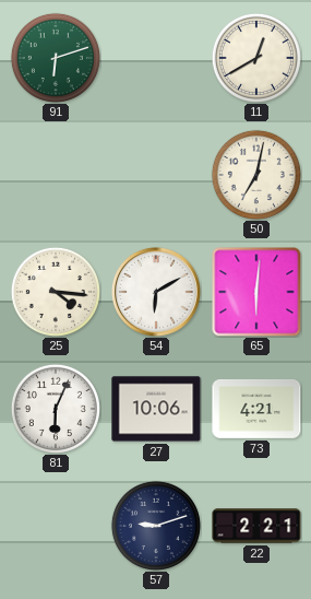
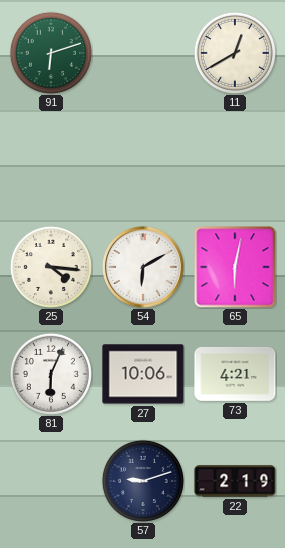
50: 7:02 -> none (256, 175)
65: 6:01 -> 6:02 (235, 267)
22: 2:21 -> 2:19 (235, 481)
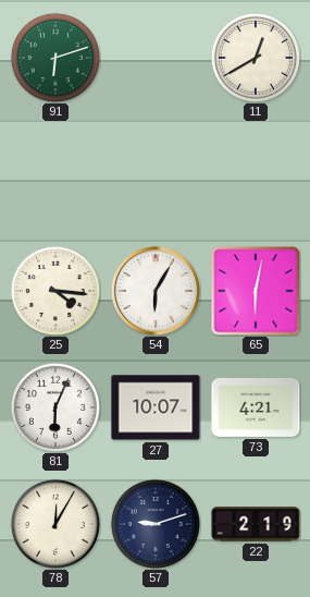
54: 6:10 -> 6:05 (156, 291)
27: 10:06 -> 10:07 (156, 407)
78: none -> 12:05 (55, 524)
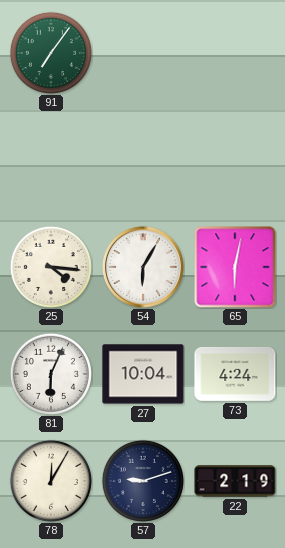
91: 6:12 -> 7:06 (51, 53)
11: 12:40 -> none (256, 58)
27: 10:07 -> 10:04 (143, 374)
73: 4:21 -> 4:24 (235, 374)
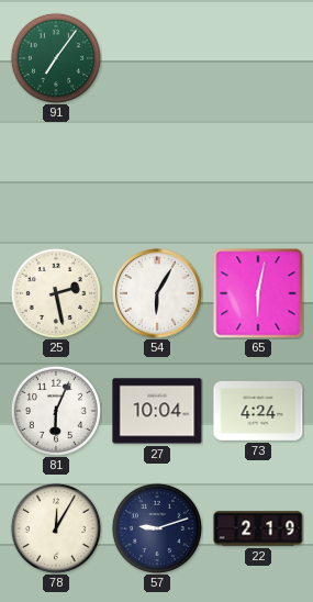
25: 4:16 -> 2:28 (56, 293)
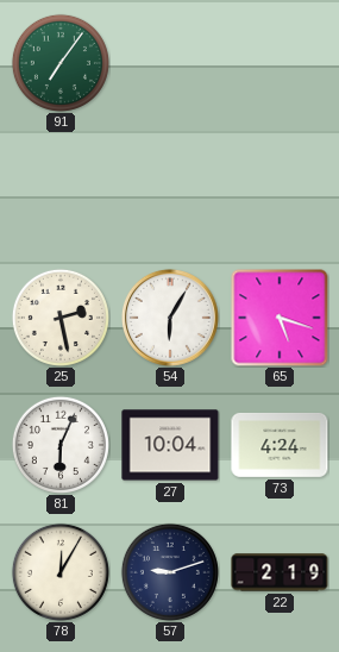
65: 6:02 -> 5:18 (280, 318)
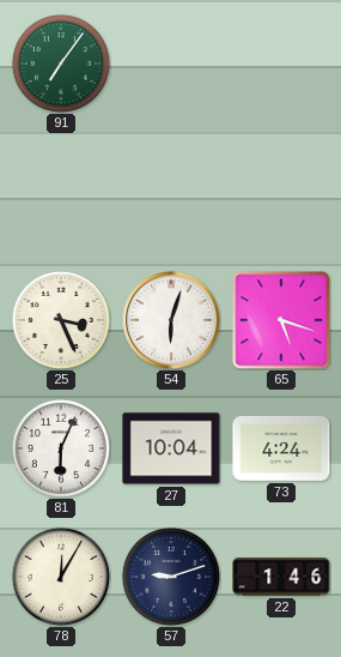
25: 2:28 -> 3:26 (61, 320)
54: 6:05 -> 6:03 (171, 320)
22: 2:19 -> 1:46 (281, 577)
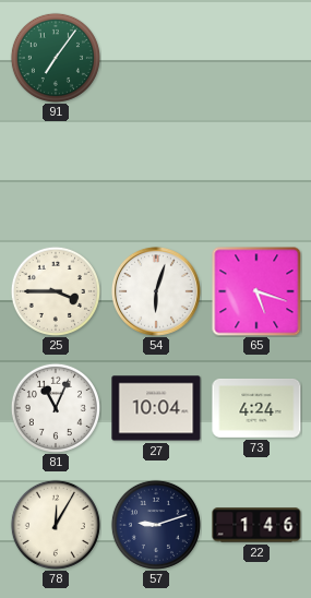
25: 3:26 -> 3:45 (56, 291)
81: 6:04 -> 11:04 (56, 408)
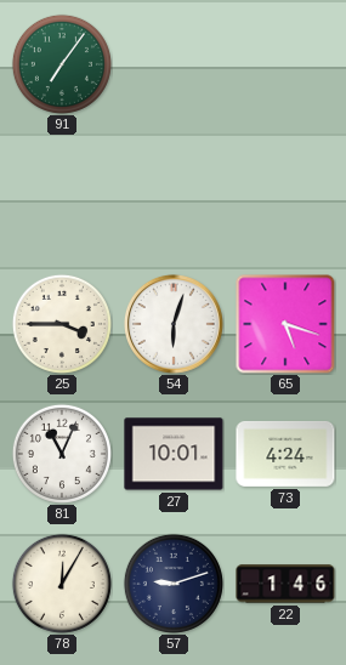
27: 10:04 -> 10:01 (174, 454)
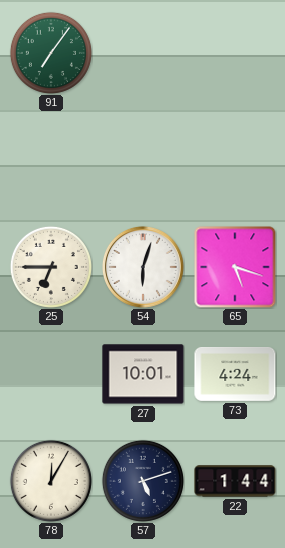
25: 3:45 -> 6:45 (51, 267)
81: 11:04 -> none (62, 454)
57: 9:12 -> 5:12 (143, 481)
22: 1:46 -> 1:44 (235, 481)
